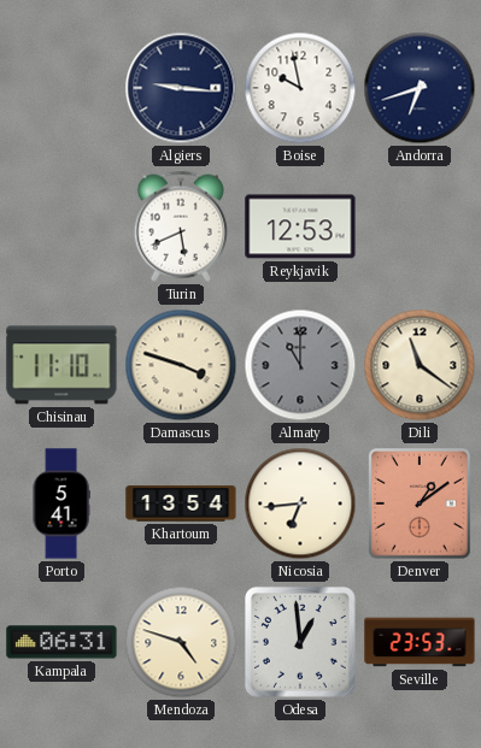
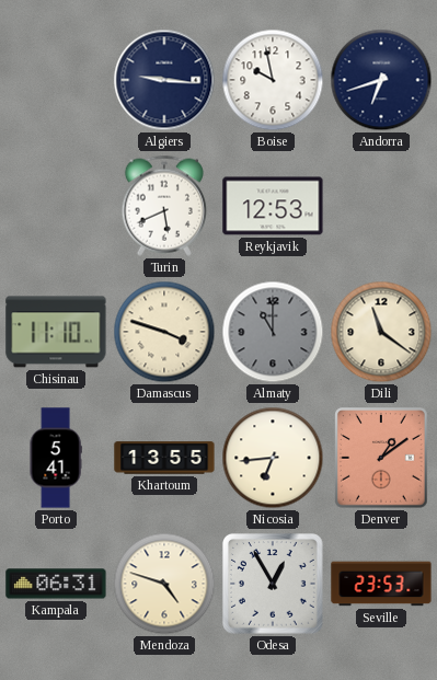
Khartoum: 13:54 -> 13:55 (164, 458)
Odesa: 12:59 -> 12:55 (274, 585)
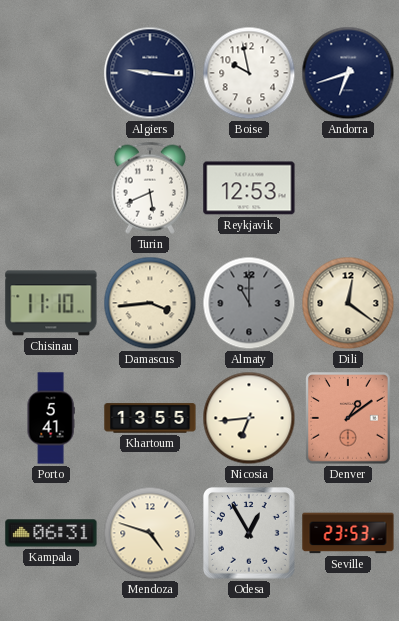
Damascus: 3:48 -> 3:44 (150, 303)
Dili: 11:21 -> 12:21 (348, 303)
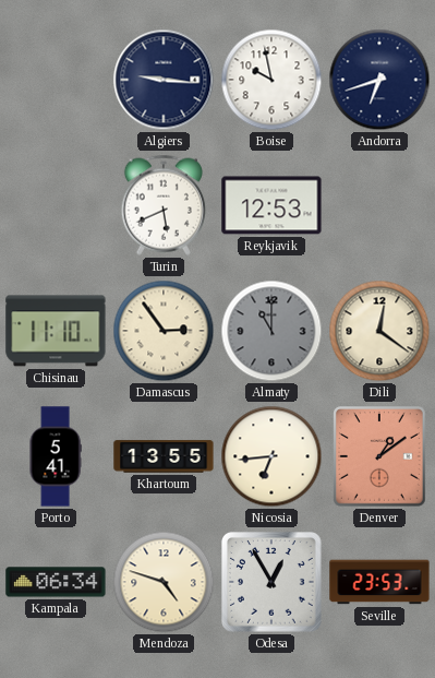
Damascus: 3:44 -> 2:54 (164, 331)
Kampala: 06:31 -> 06:34 (56, 582)
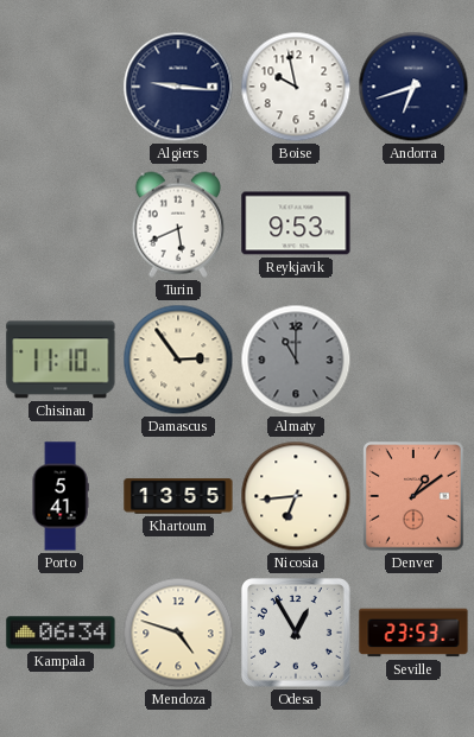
Reykjavik: 12:53 -> 9:53 (296, 223)
Dili: 12:21 -> none (379, 331)
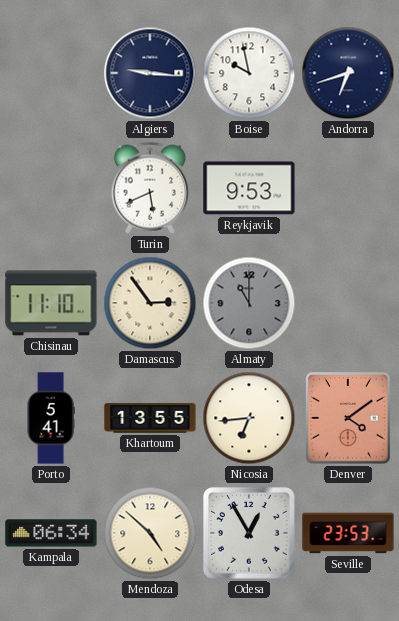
Denver: 1:09 -> 4:09 (349, 419)
Mendoza: 4:48 -> 4:52 (150, 533)
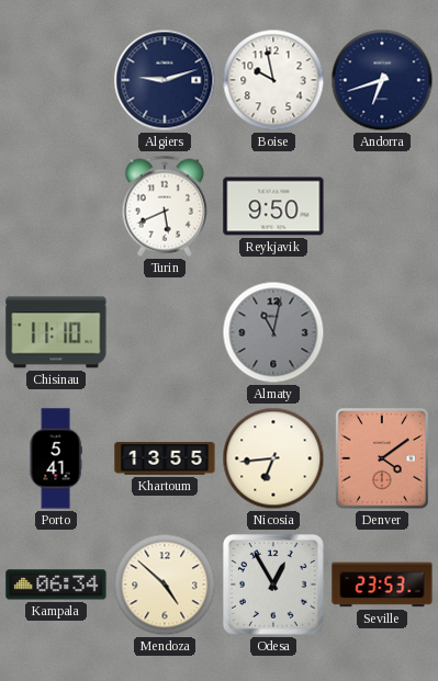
Algiers: 9:16 -> 9:12 (165, 80)
Reykjavik: 9:53 -> 9:50 (273, 206)
Damascus: 2:54 -> none (150, 303)
Almaty: 11:00 -> 11:02 (273, 332)
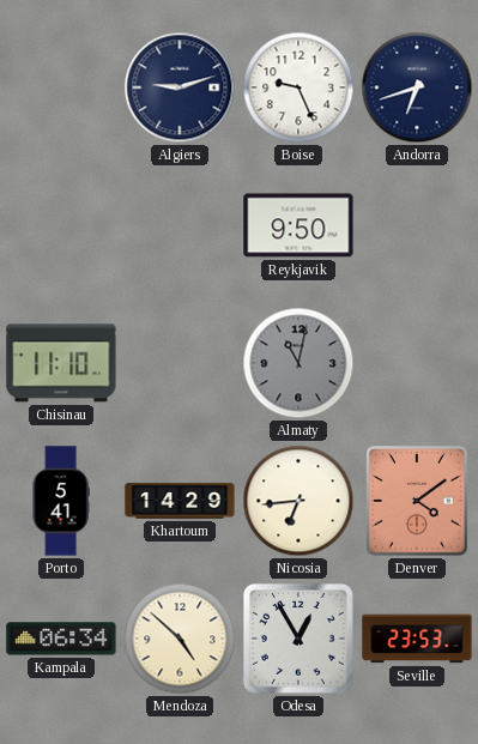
Boise: 9:58 -> 9:26 (298, 87)
Turin: 5:41 -> none (165, 206)
Khartoum: 13:55 -> 14:29 (180, 501)
